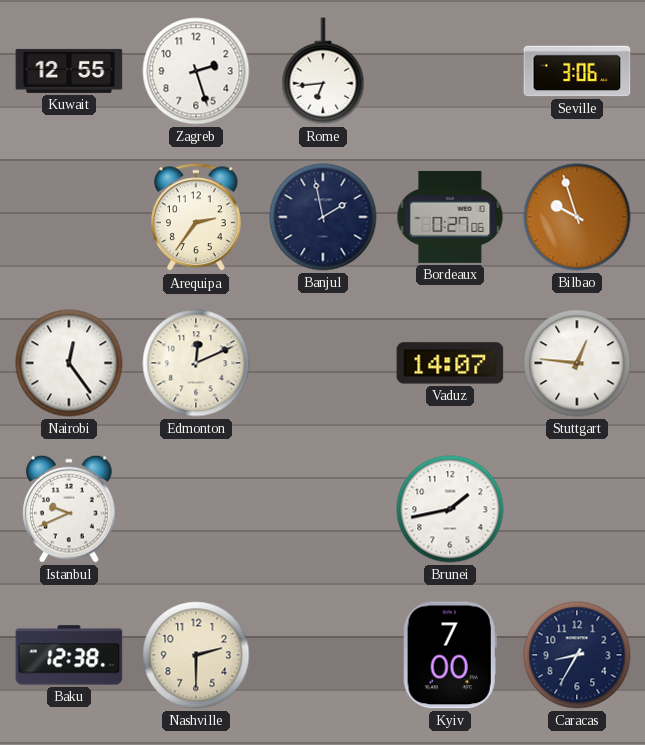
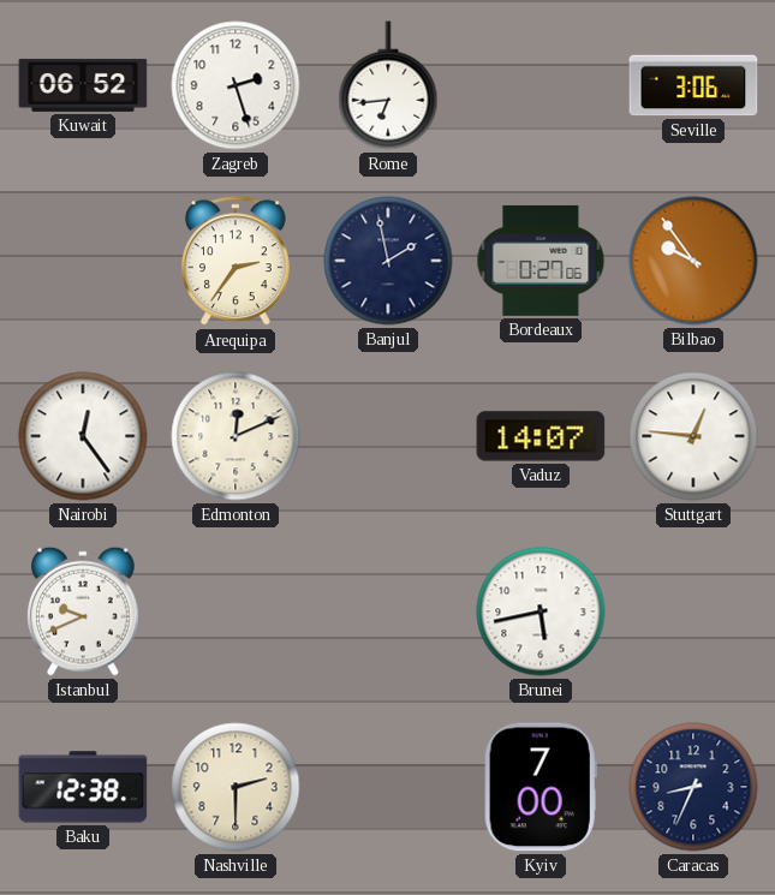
Kuwait: 12:55 -> 06:52 (83, 85)
Bilbao: 9:57 -> 9:54 (693, 261)
Brunei: 1:43 -> 5:43 (541, 611)
Caracas: 8:35 -> 8:34 (693, 787)
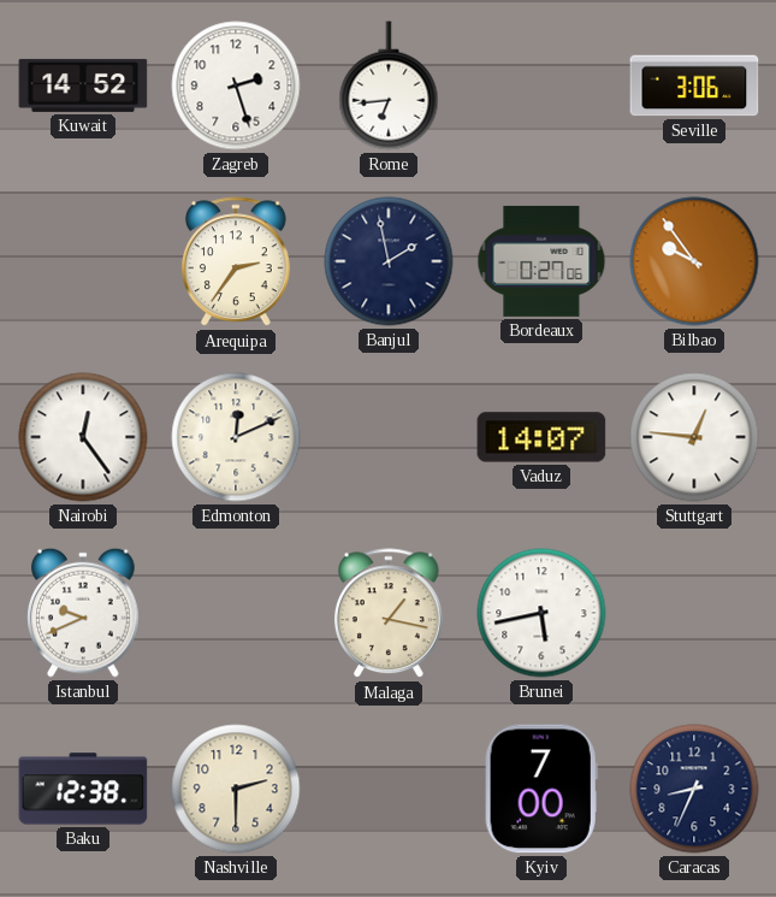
Kuwait: 06:52 -> 14:52 (83, 85)
Malaga: none -> 1:17 (389, 614)
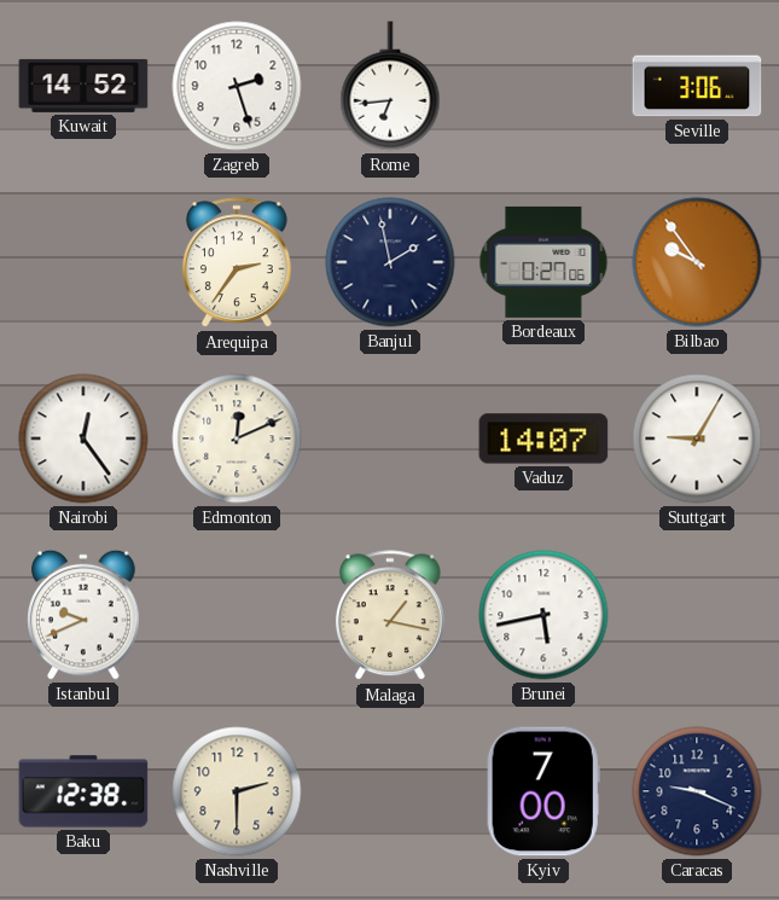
Stuttgart: 12:46 -> 9:05 (697, 439)
Caracas: 8:34 -> 9:19 (697, 791)
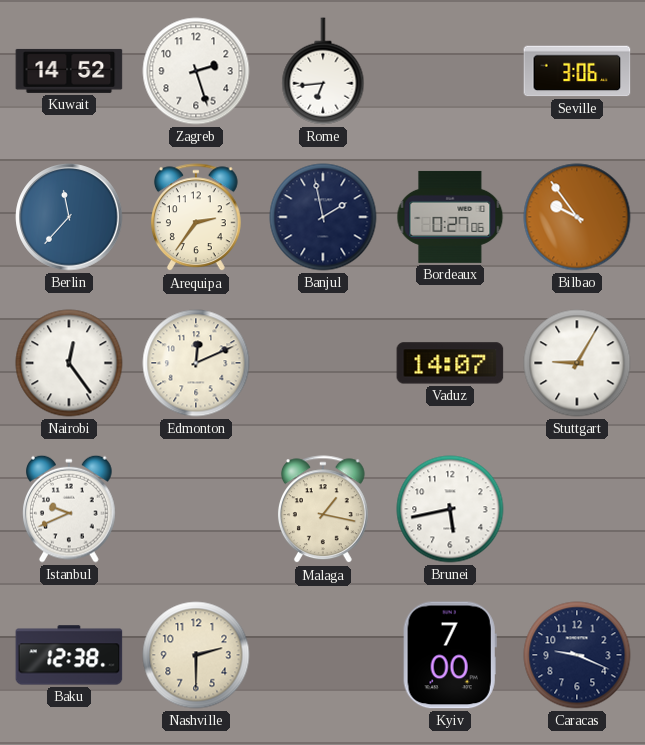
Berlin: none -> 11:37 (69, 217)
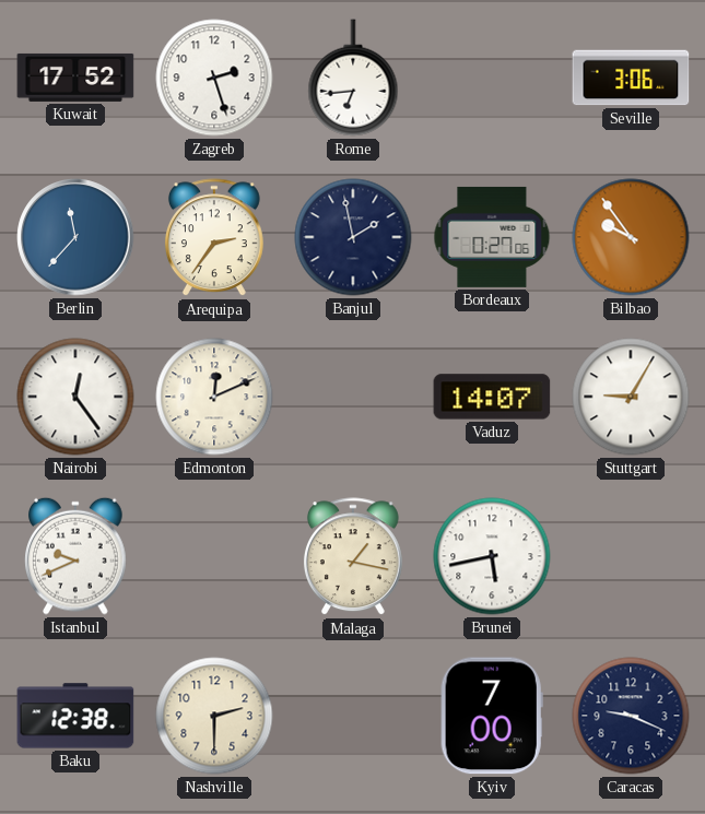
Kuwait: 14:52 -> 17:52 (75, 78)
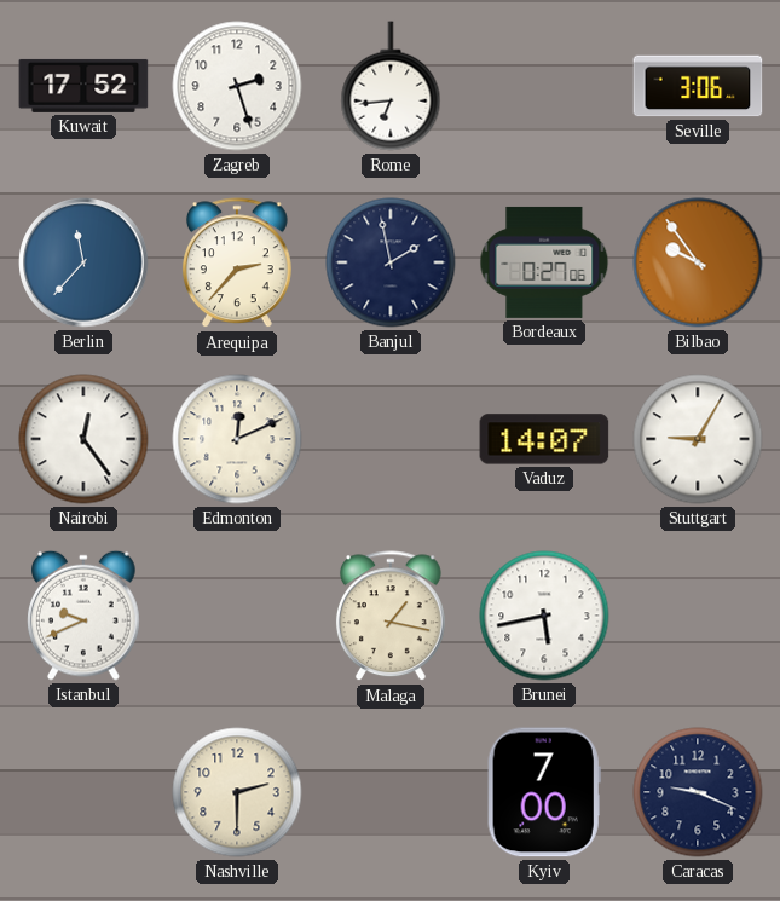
Arequipa: 2:36 -> 2:37 (237, 264)
Baku: 12:38 -> none (75, 716)
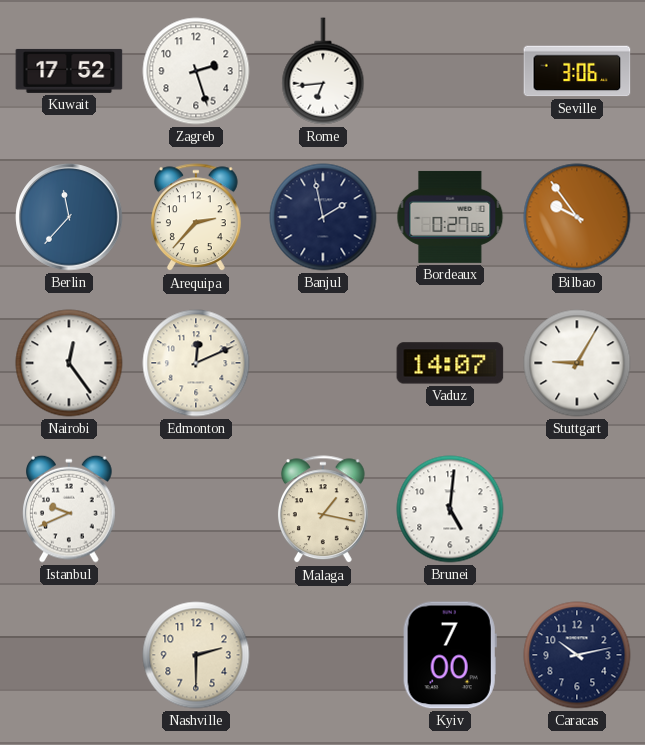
Brunei: 5:43 -> 5:01 (450, 509)
Caracas: 9:19 -> 10:13 (577, 655)
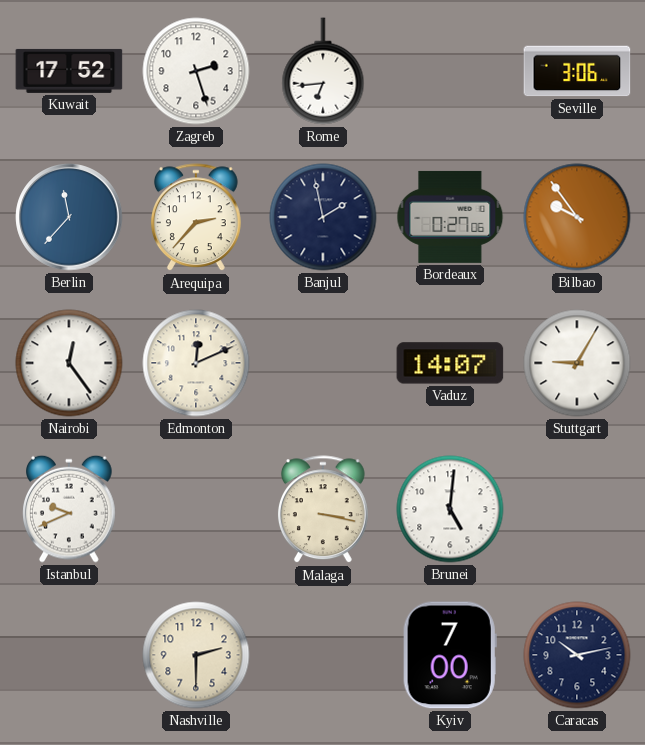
Malaga: 1:17 -> 3:17 (323, 510)
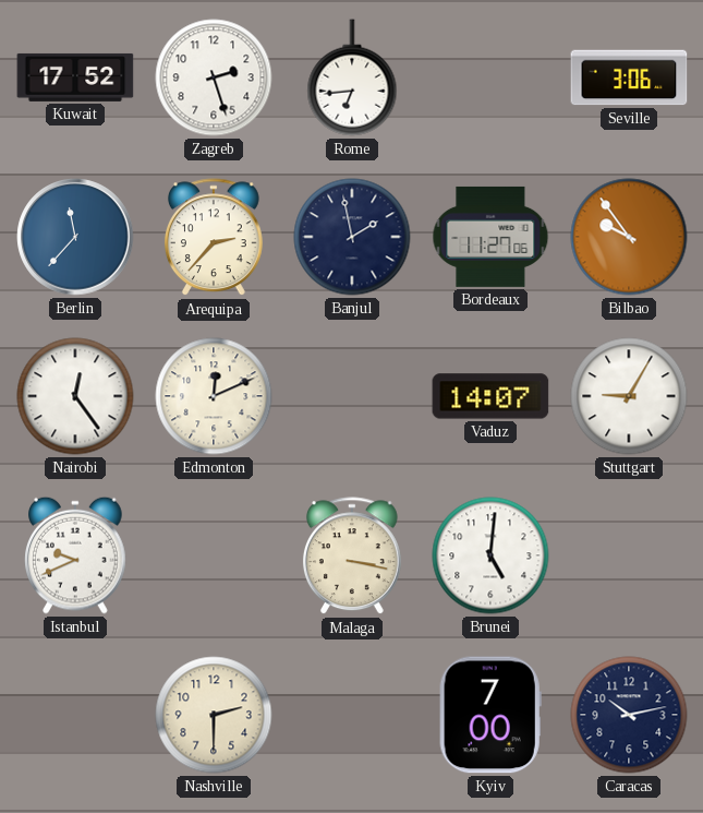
Bordeaux: 0:27 -> 11:27 (490, 237)
